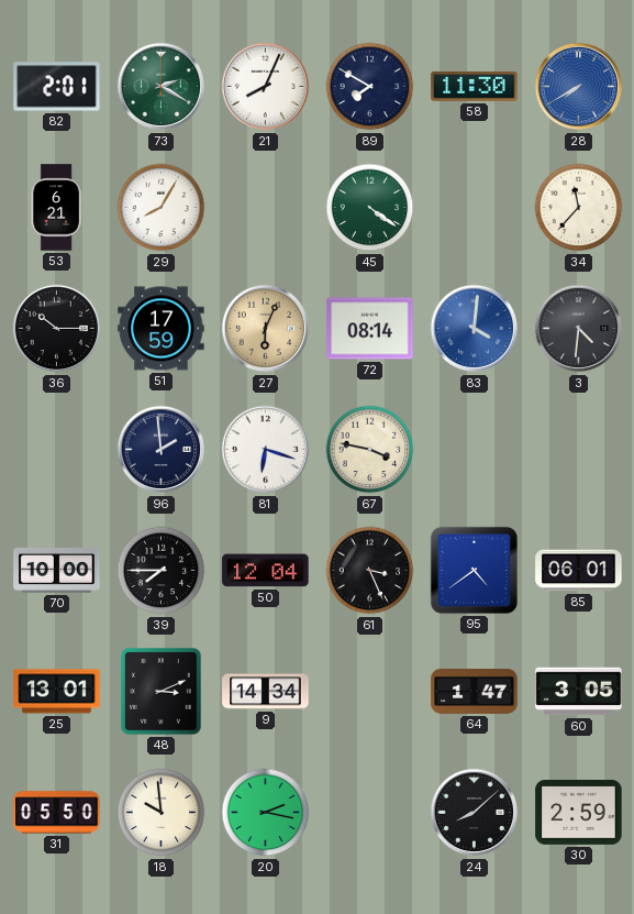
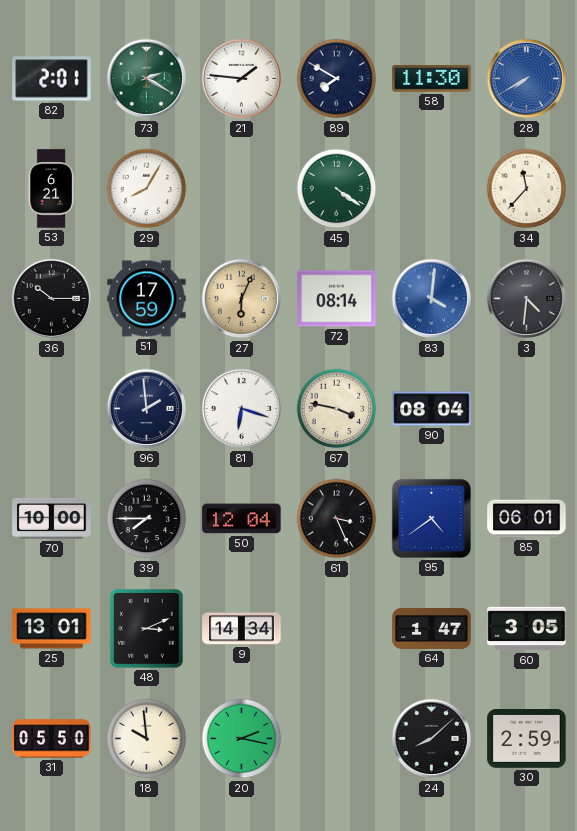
21: 8:04 -> 1:46 (242, 79)
90: none -> 08:04 (432, 409)
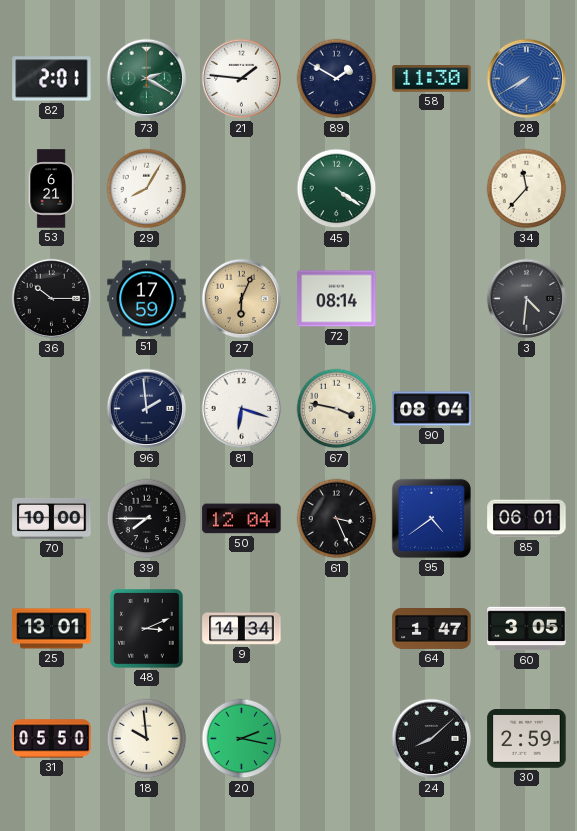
89: 7:50 -> 1:50 (337, 79)
83: 4:01 -> none (432, 299)
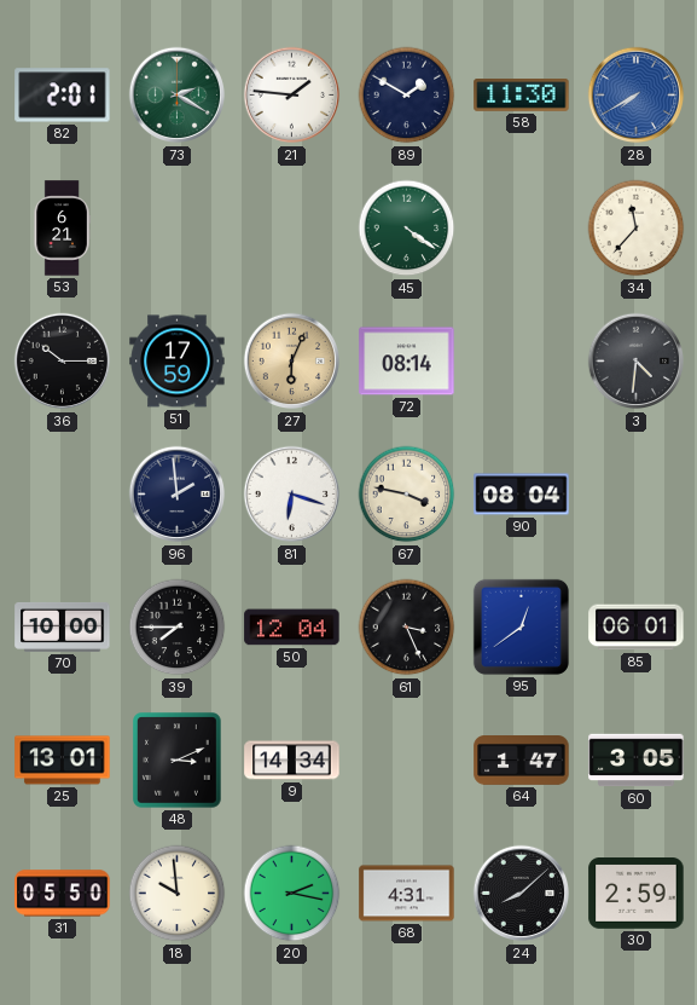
29: 8:05 -> none (147, 189)
95: 4:39 -> 12:39 (521, 626)
68: none -> 4:31 (407, 894)
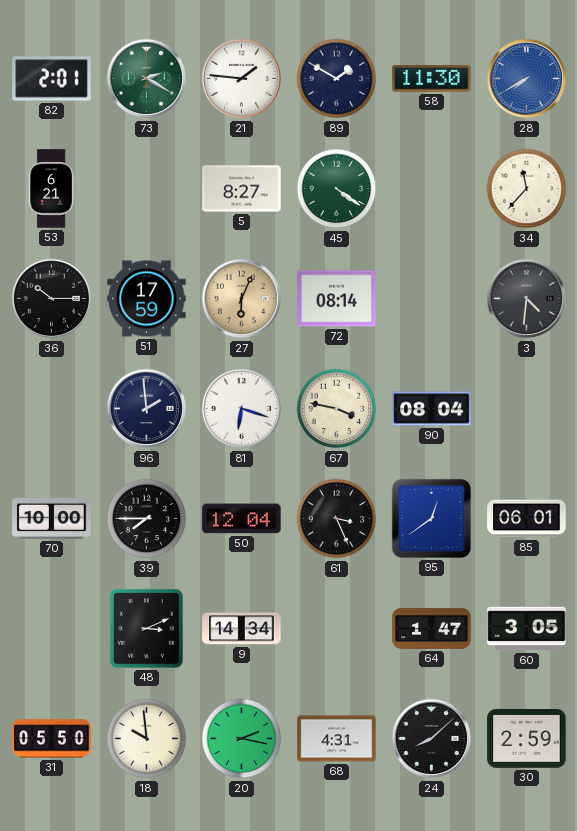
5: none -> 8:27 (242, 189)
25: 13:01 -> none (63, 761)
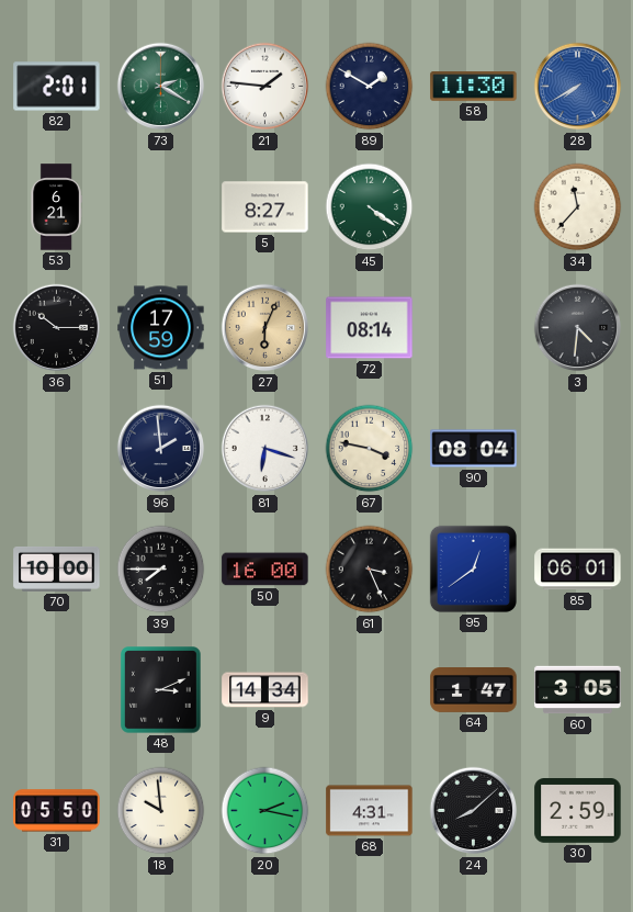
50: 12:04 -> 16:00 (265, 570)
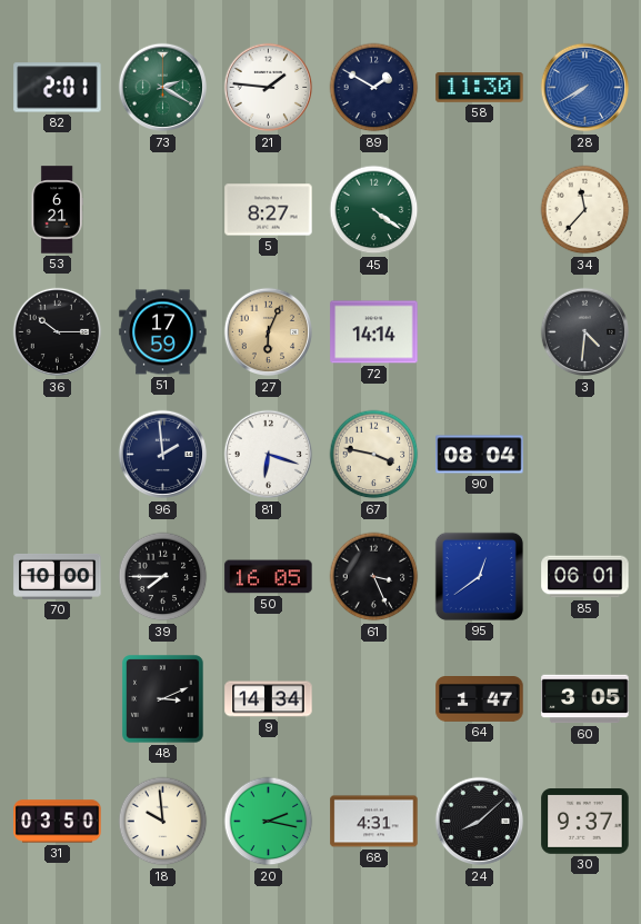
72: 08:14 -> 14:14 (374, 332)
50: 16:00 -> 16:05 (269, 577)
31: 05:50 -> 03:50 (58, 822)
30: 2:59 -> 9:37 (585, 822)
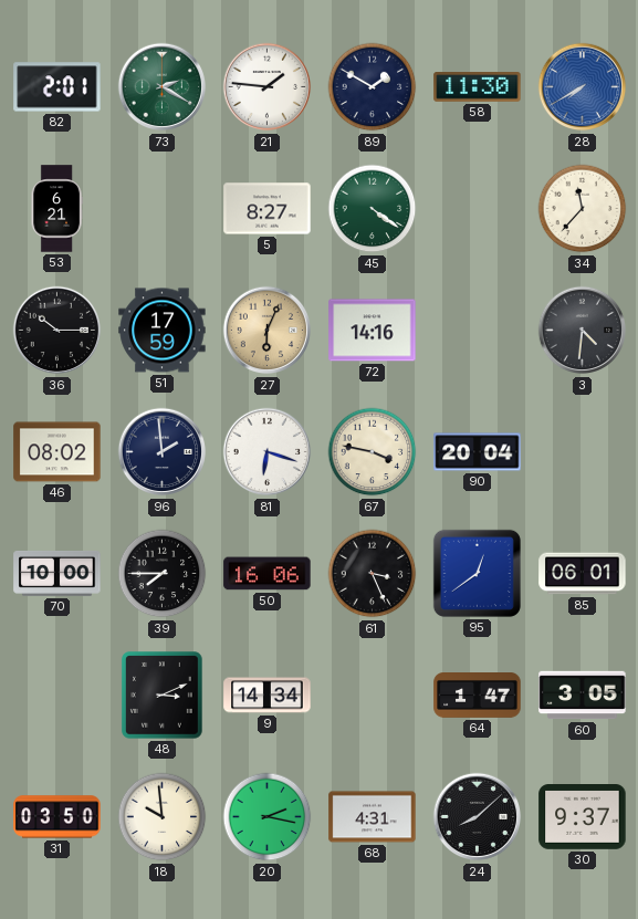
72: 14:14 -> 14:16 (373, 331)
46: none -> 08:02 (57, 452)
90: 08:04 -> 20:04 (478, 452)
50: 16:05 -> 16:06 (268, 574)
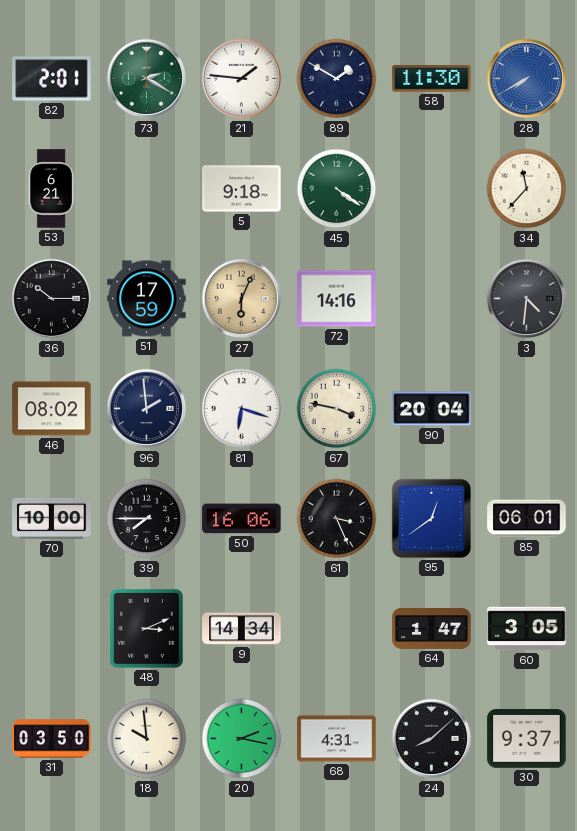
5: 8:27 -> 9:18 (242, 189)
